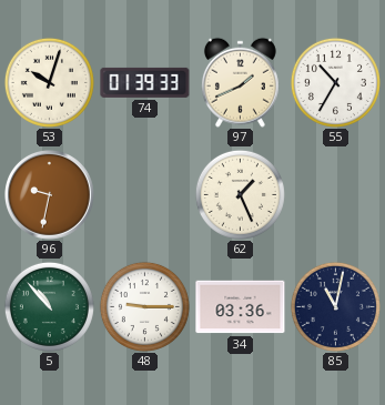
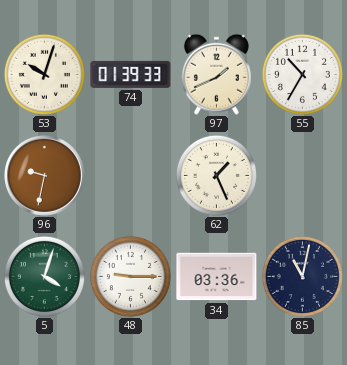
5: 10:53 -> 4:03 (44, 276)
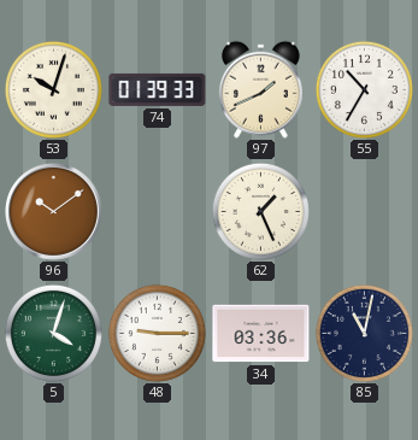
96: 9:32 -> 10:09 (54, 212)
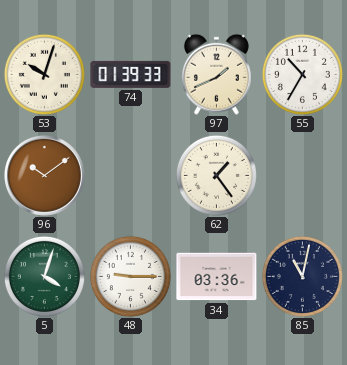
62: 1:26 -> 1:24 (216, 175)
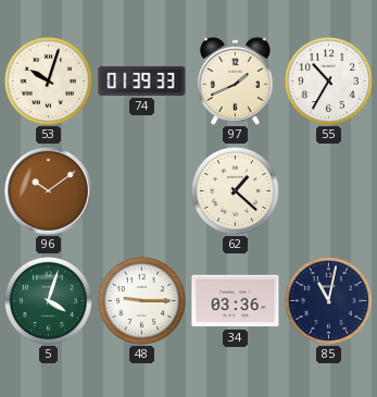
62: 1:24 -> 1:22 (235, 190)
